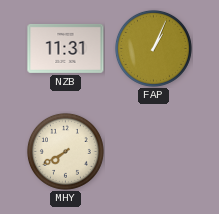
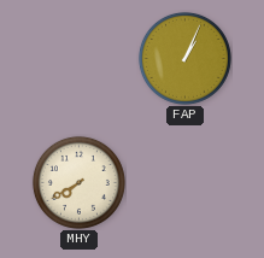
NZB: 11:31 -> none (66, 48)
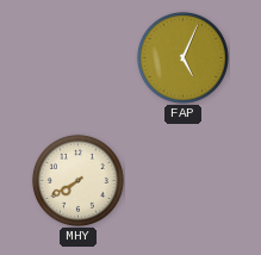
FAP: 1:04 -> 5:04 (182, 57)
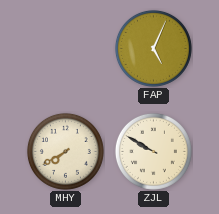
ZJL: none -> 9:50 (153, 151)
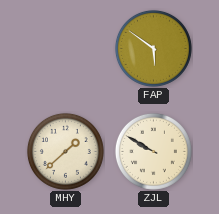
FAP: 5:04 -> 5:51 (153, 48)
MHY: 7:40 -> 1:38 (65, 151)
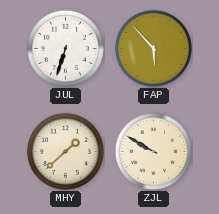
JUL: none -> 6:33 (65, 48)
FAP: 5:51 -> 5:53 (153, 48)
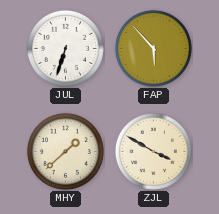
ZJL: 9:50 -> 3:50 (153, 151)
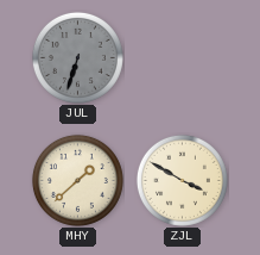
JUL dial: white -> grey (77, 57)
FAP: 5:53 -> none (153, 48)
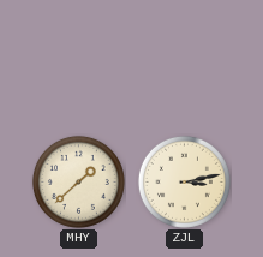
JUL: 6:33 -> none (77, 57)
ZJL: 3:50 -> 3:13 (184, 181)
